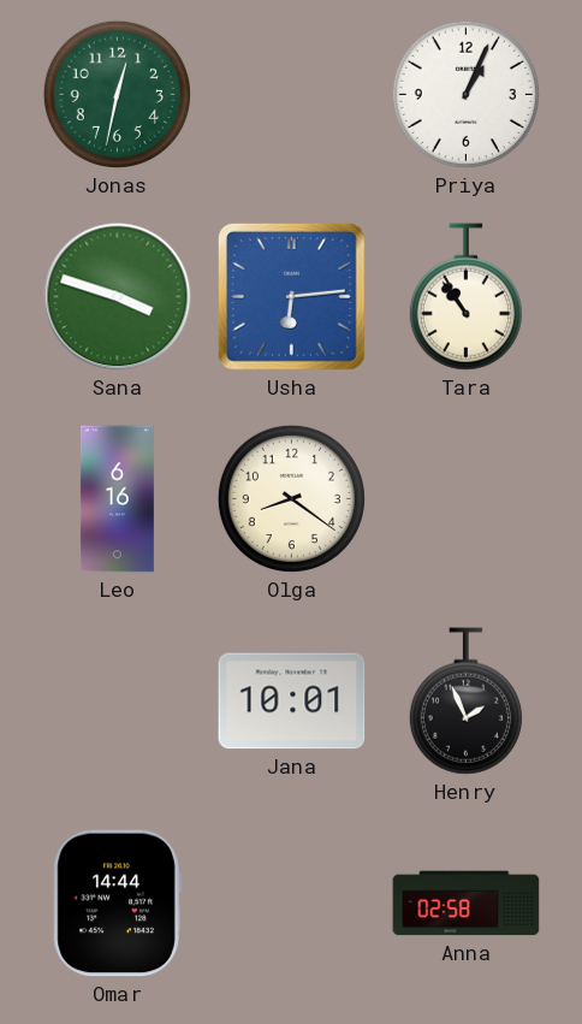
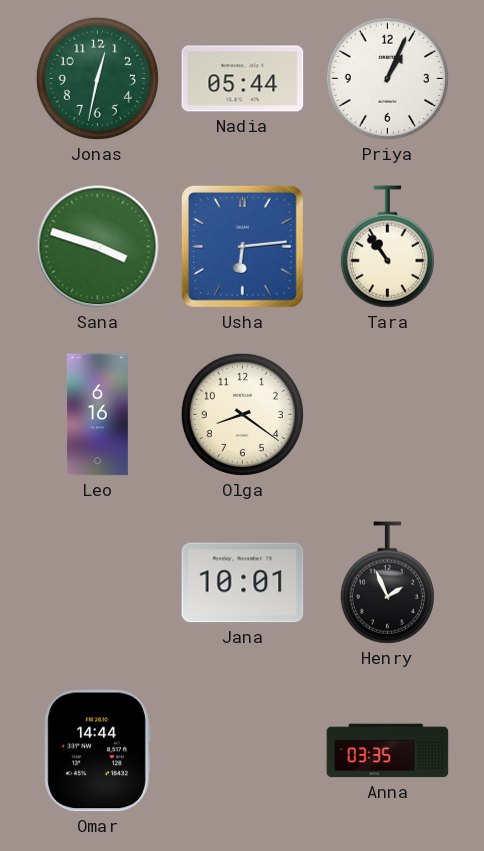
Nadia: none -> 05:44 (243, 79)
Anna: 02:58 -> 03:35 (388, 751)
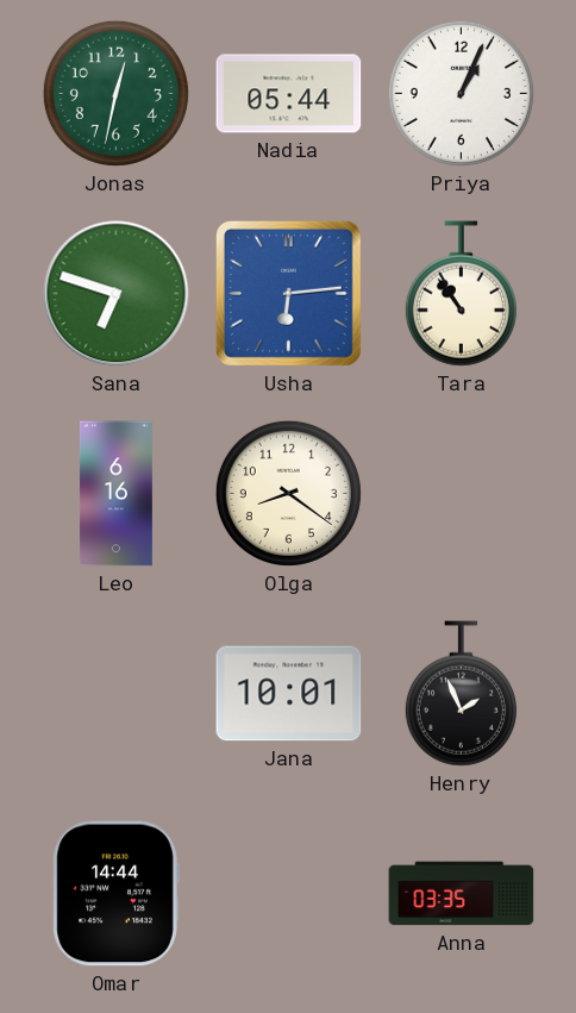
Sana: 3:48 -> 6:48 (117, 294)
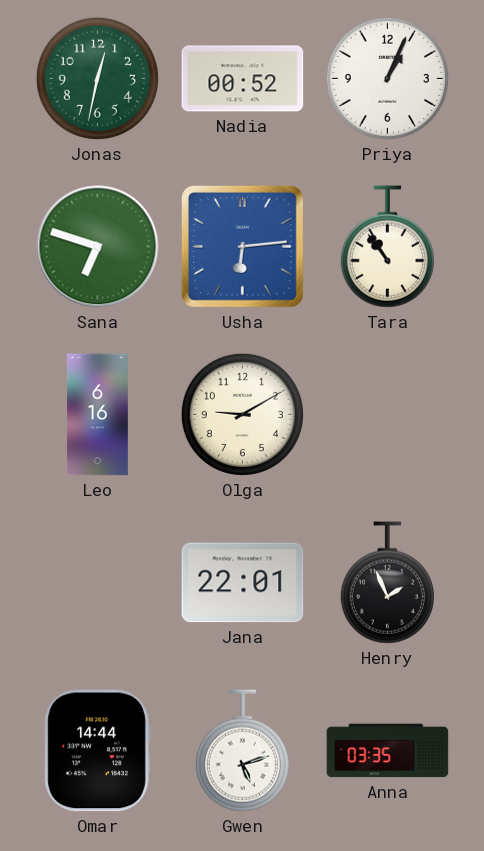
Nadia: 05:44 -> 00:52 (243, 79)
Olga: 8:21 -> 9:10 (242, 414)
Jana: 10:01 -> 22:01 (243, 583)
Gwen: none -> 5:12 (242, 751)
